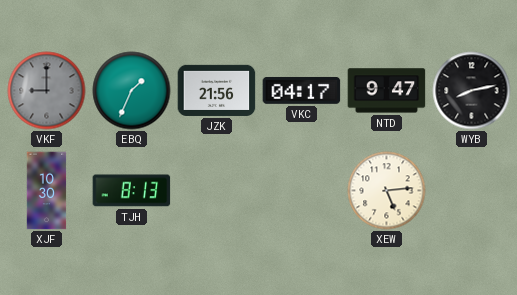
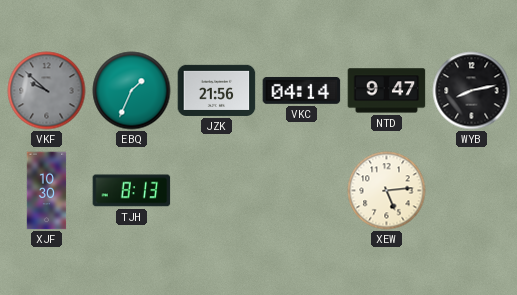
VKF: 9:00 -> 9:52 (47, 91)
VKC: 04:17 -> 04:14 (302, 91)
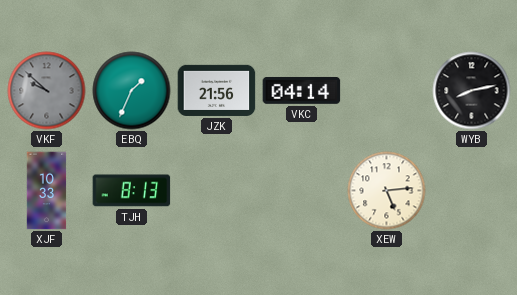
NTD: 9:47 -> none (387, 91)
XJF: 10:30 -> 10:33 (47, 191)
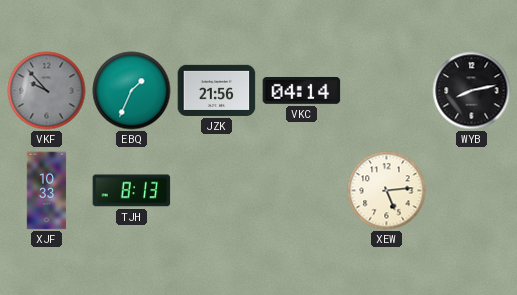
VKF: 9:52 -> 9:53 (47, 91)
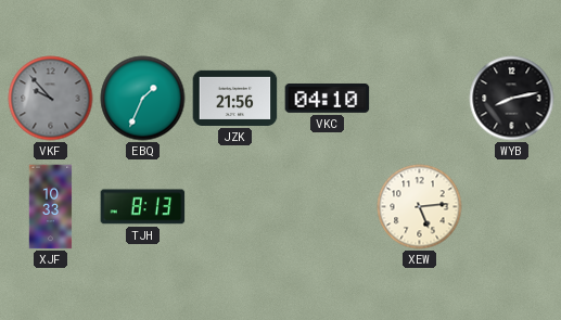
VKC: 04:14 -> 04:10 (328, 99)
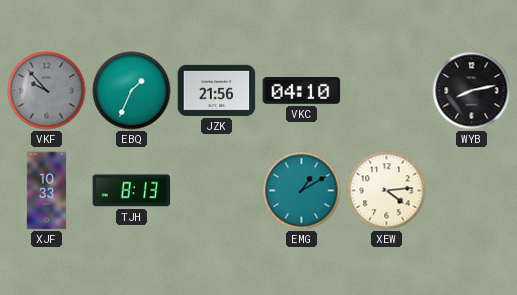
EMG: none -> 1:10 (302, 191)
XEW: 5:14 -> 4:14 (387, 191)
